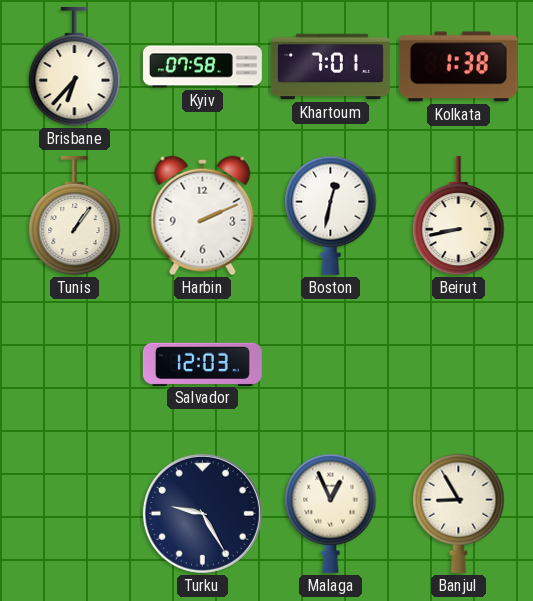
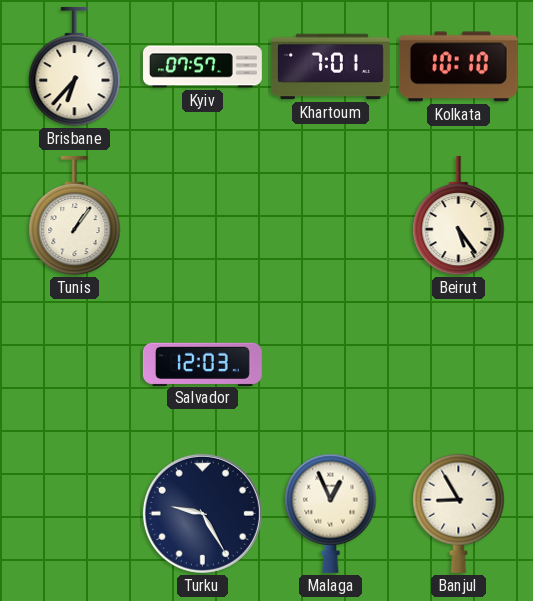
Kyiv: 07:58 -> 07:57 (202, 67)
Kolkata: 1:38 -> 10:10 (458, 67)
Harbin: 2:11 -> none (203, 216)
Boston: 12:32 -> none (331, 215)
Beirut: 8:43 -> 5:24 (459, 216)
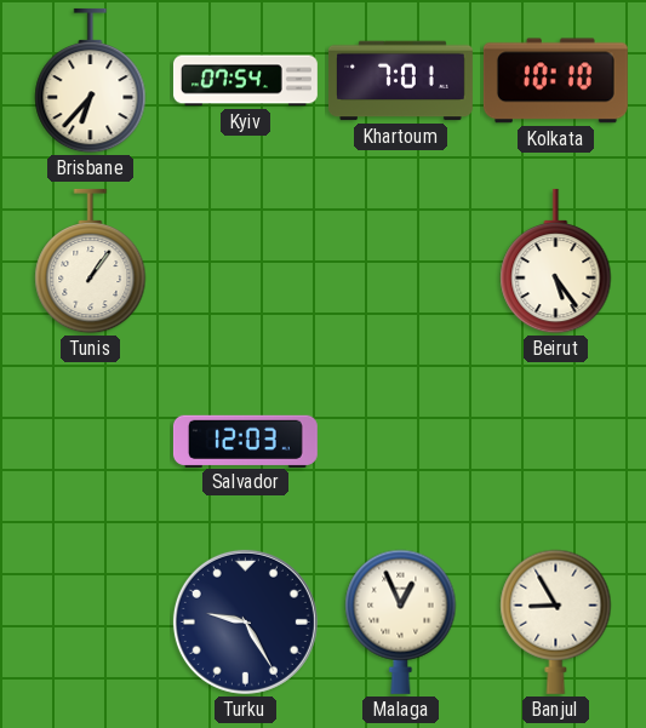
Kyiv: 07:57 -> 07:54 (245, 81)
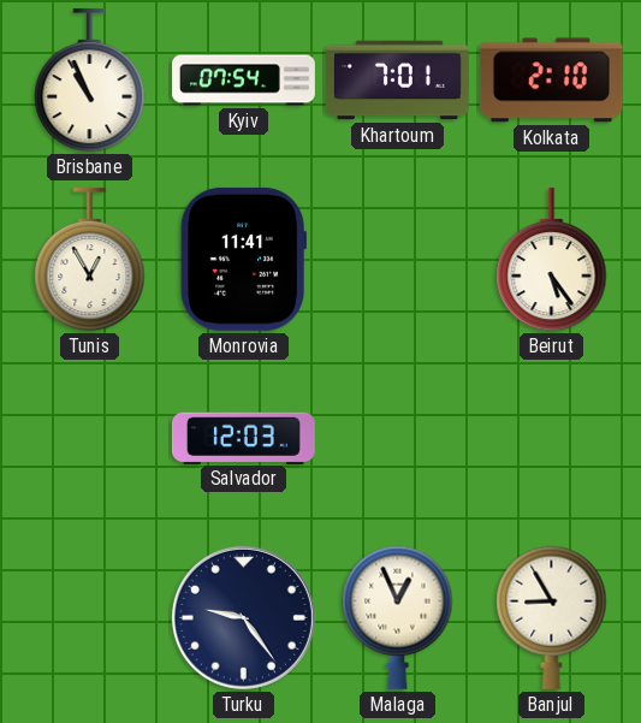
Brisbane: 6:37 -> 10:56 (90, 81)
Kolkata: 10:10 -> 2:10 (551, 81)
Tunis: 1:06 -> 12:55 (90, 260)
Monrovia: none -> 11:41 (243, 259)
Turku: 9:25 -> 9:24 (243, 617)
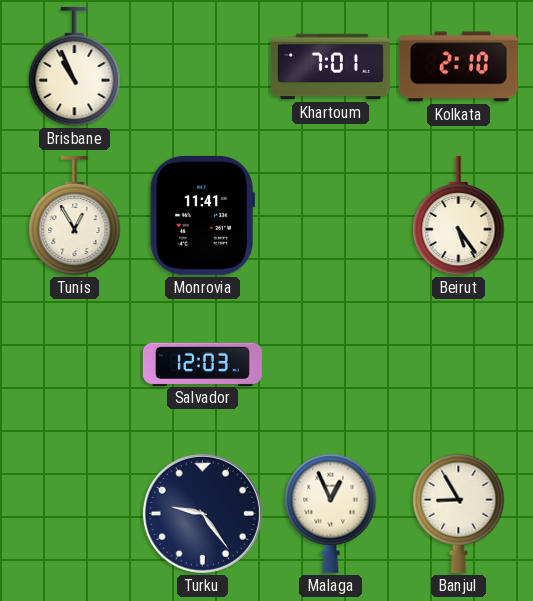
Kyiv: 07:54 -> none (243, 81)
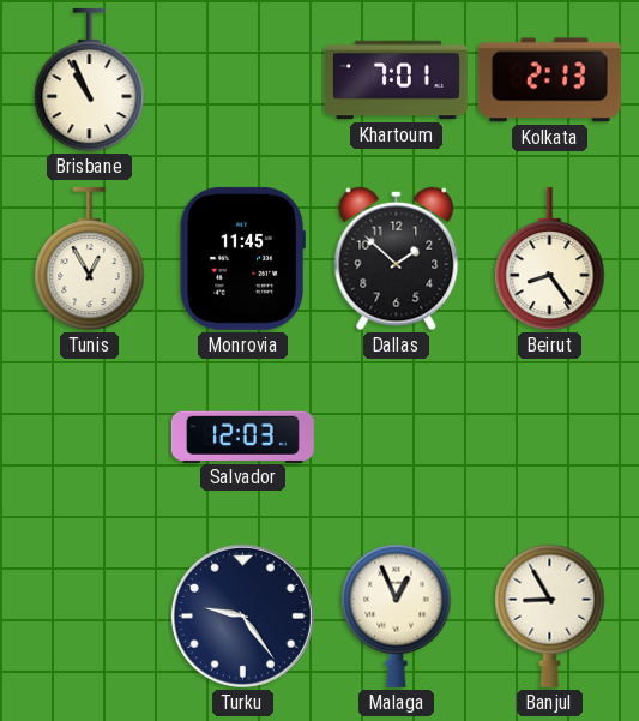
Kolkata: 2:10 -> 2:13 (549, 80)
Monrovia: 11:41 -> 11:45 (242, 258)
Dallas: none -> 1:52 (397, 259)
Beirut: 5:24 -> 8:24 (550, 259)
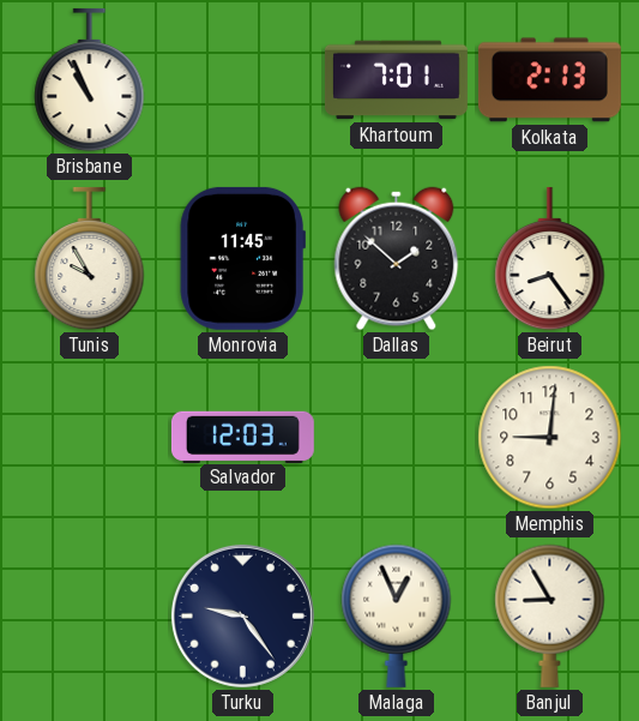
Tunis: 12:55 -> 9:55 (90, 259)
Memphis: none -> 9:01 (550, 438)
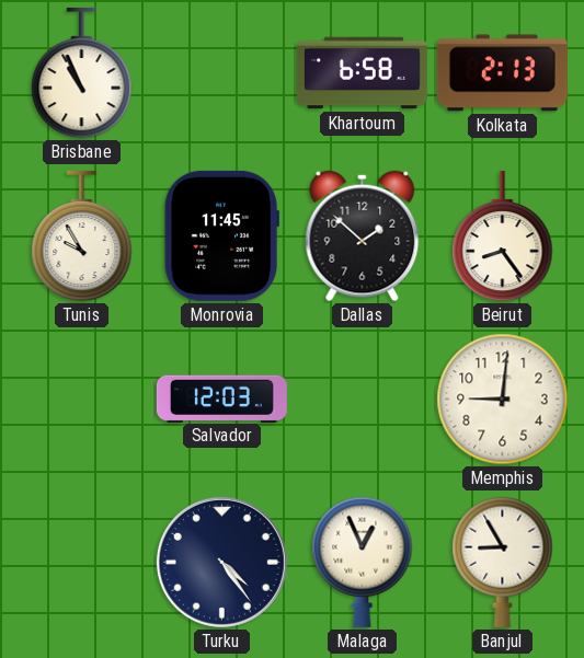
Khartoum: 7:01 -> 6:58 (362, 73)
Turku: 9:24 -> 4:24 (221, 562)
